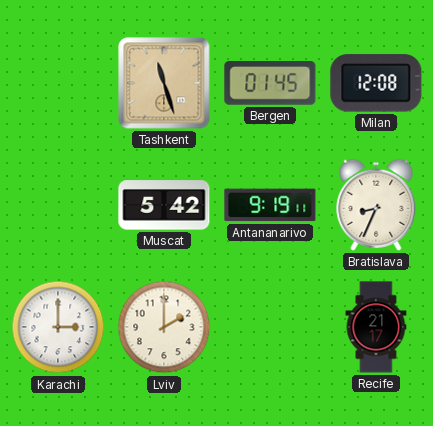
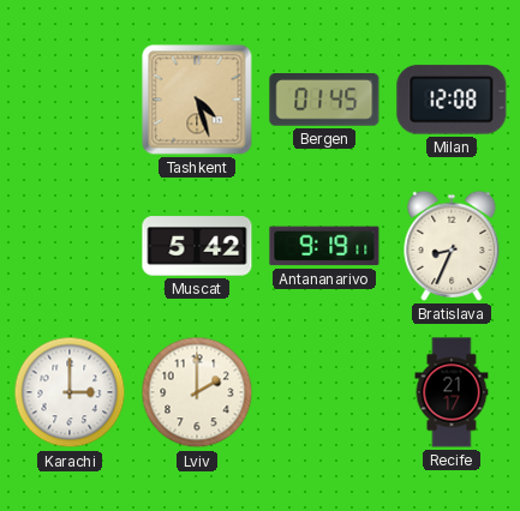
Tashkent: 11:27 -> 4:27 (197, 100)
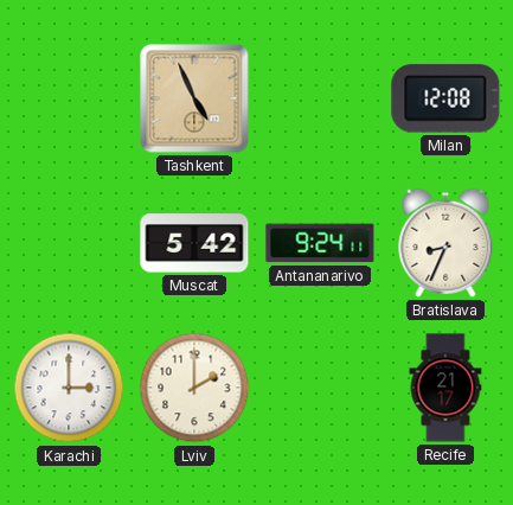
Tashkent: 4:27 -> 4:56 (194, 98)
Bergen: 01:45 -> none (324, 100)
Antananarivo: 9:19 -> 9:24 (320, 243)
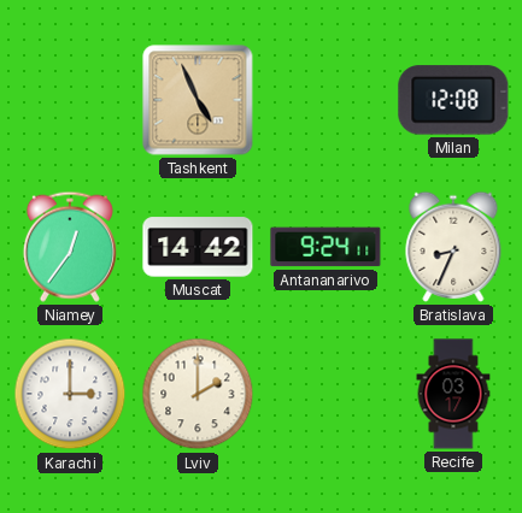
Niamey: none -> 12:36 (70, 247)
Muscat: 5:42 -> 14:42 (198, 247)
Recife: 21:17 -> 03:17 (453, 394)
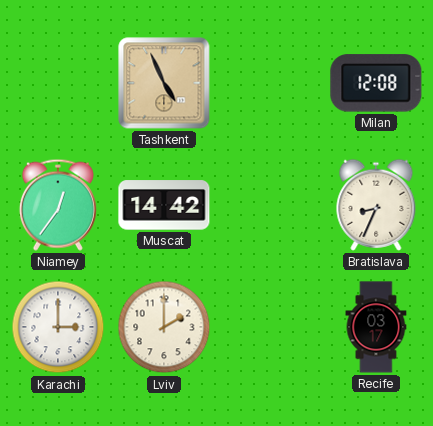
Antananarivo: 9:24 -> none (325, 247)
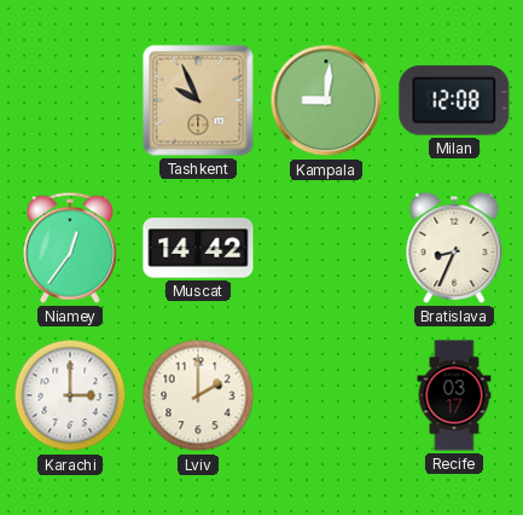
Tashkent: 4:56 -> 9:56 (198, 100)
Kampala: none -> 9:01 (326, 100)
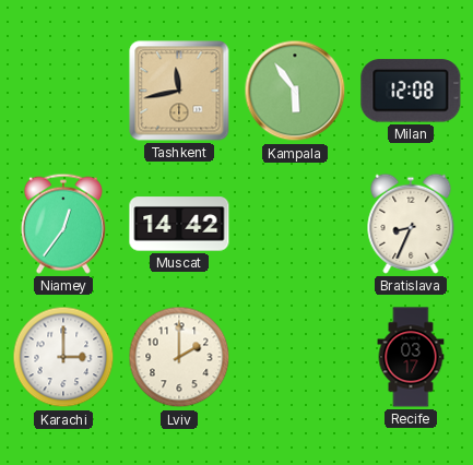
Tashkent: 9:56 -> 11:43 (179, 91)
Kampala: 9:01 -> 5:54 (295, 91)
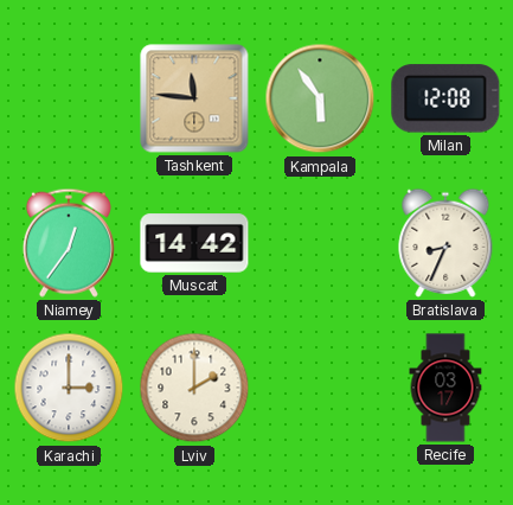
Tashkent: 11:43 -> 11:46 (194, 98)
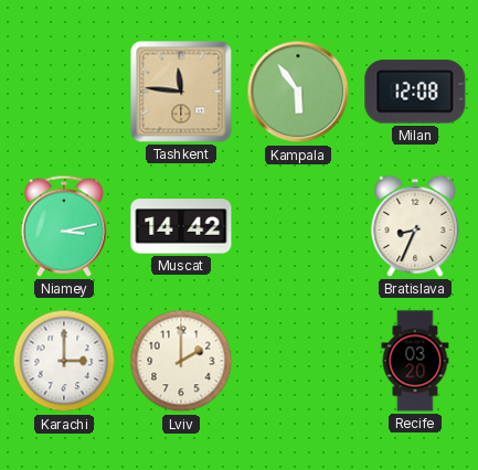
Niamey: 12:36 -> 3:13 (64, 226)
Recife: 03:17 -> 03:20 (415, 361)
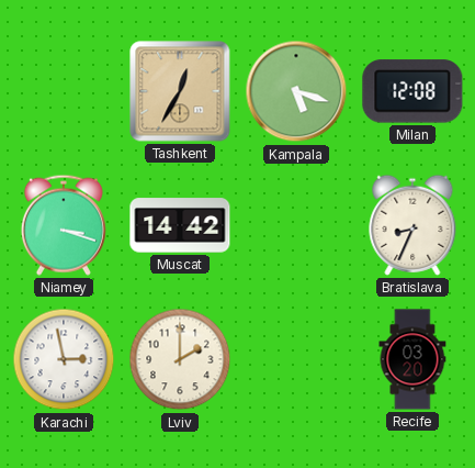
Tashkent: 11:46 -> 12:35 (180, 91)
Kampala: 5:54 -> 5:18 (296, 91)
Niamey: 3:13 -> 3:18 (64, 225)
Karachi: 3:00 -> 2:58 (64, 359)
